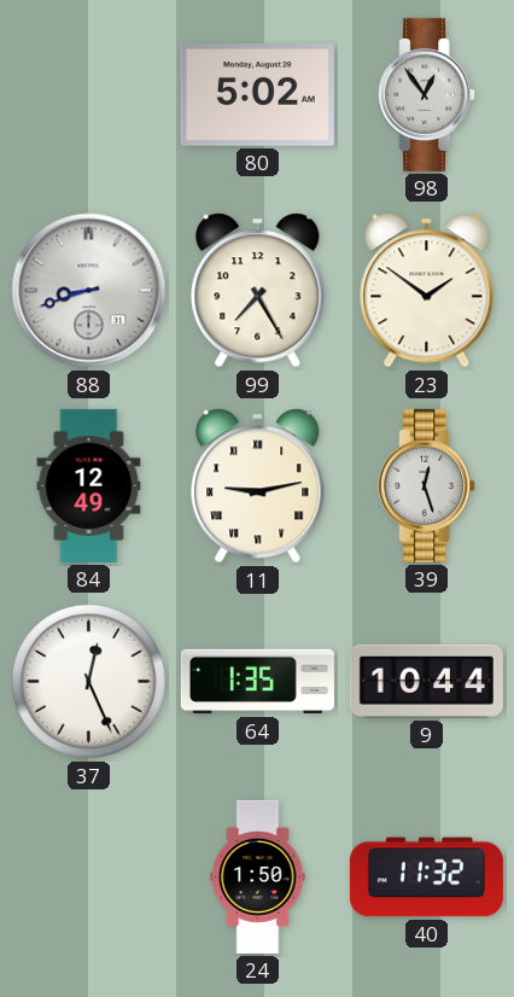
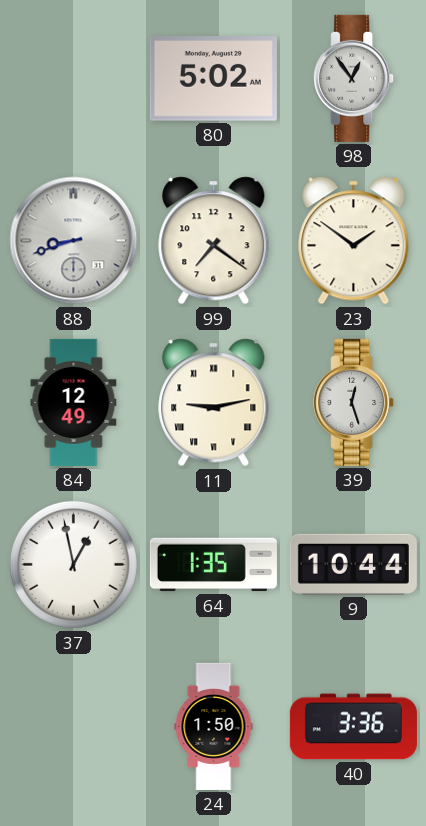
99: 7:25 -> 7:21 (214, 241)
37: 12:26 -> 12:58 (73, 564)
40: 11:32 -> 3:36 (353, 727)
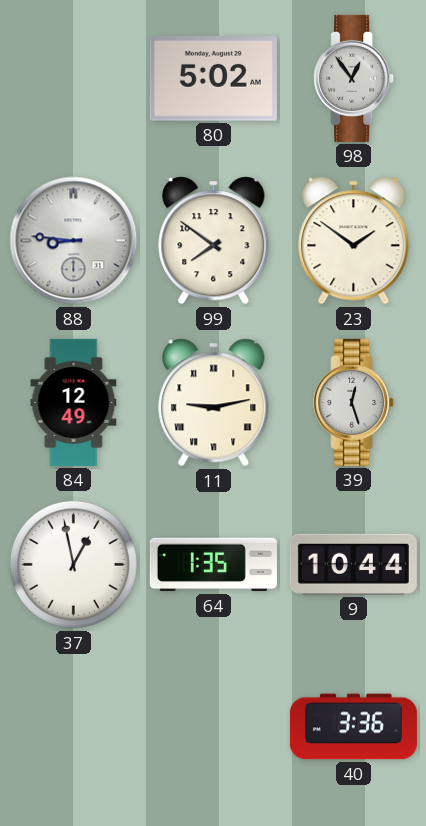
88: 8:42 -> 8:46 (74, 241)
99: 7:21 -> 7:51 (214, 241)
24: 1:50 -> none (214, 726)
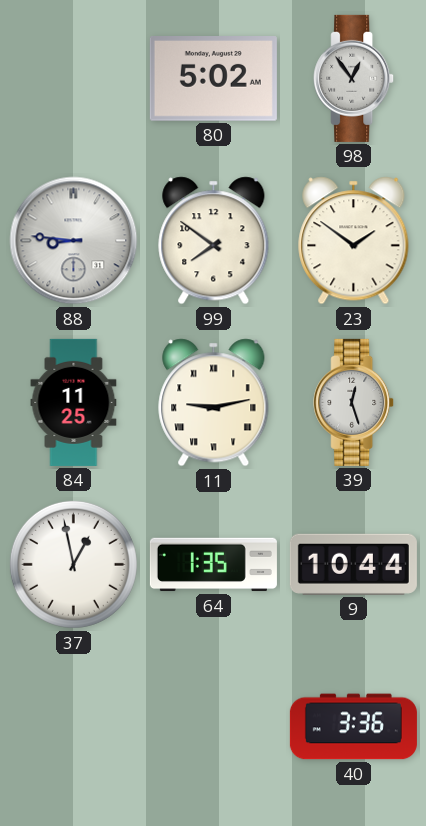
84: 12:49 -> 11:25 (74, 402)
